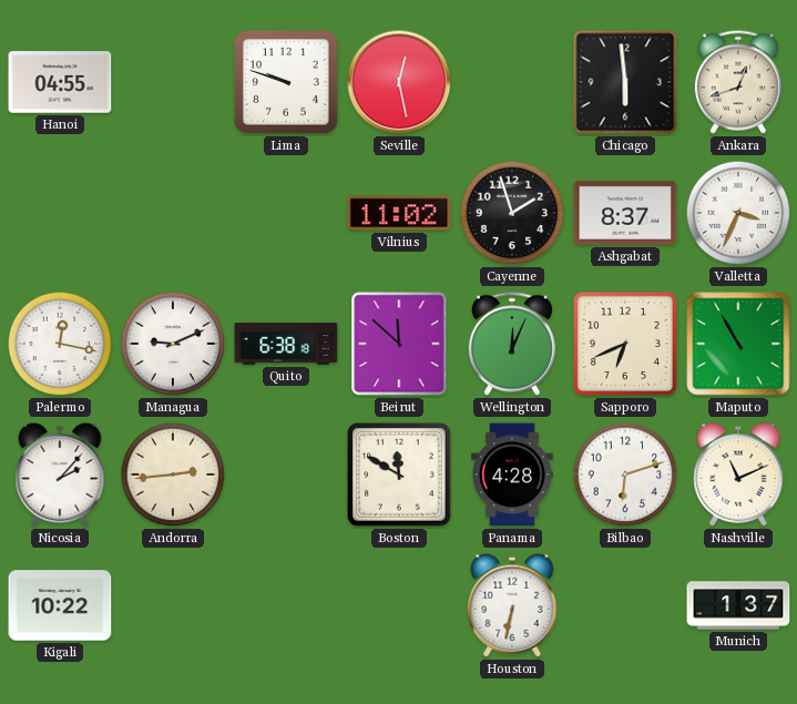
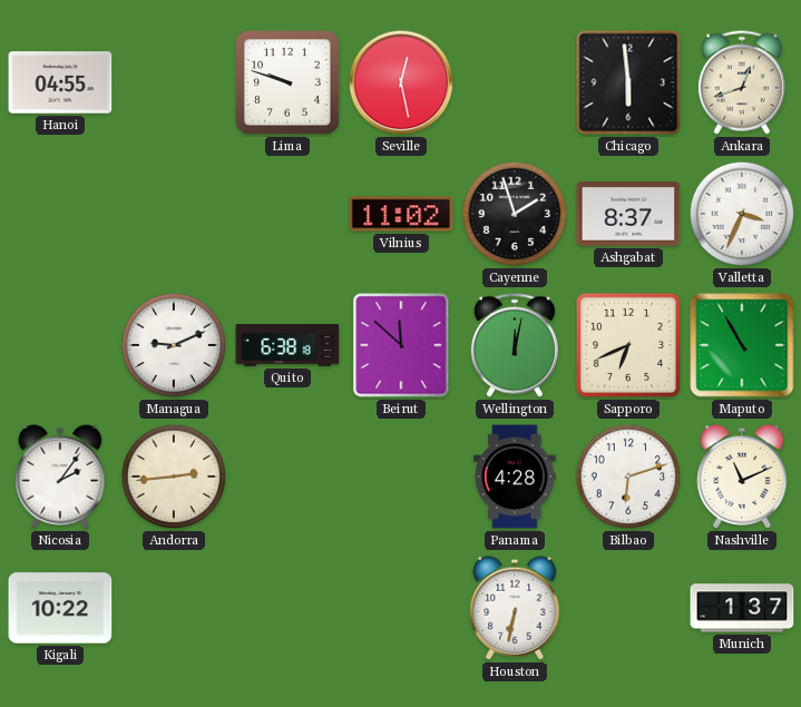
Palermo: 12:17 -> none (60, 344)
Wellington: 12:04 -> 12:02 (515, 345)
Nicosia: 2:07 -> 2:06 (60, 477)
Boston: 11:50 -> none (399, 475)
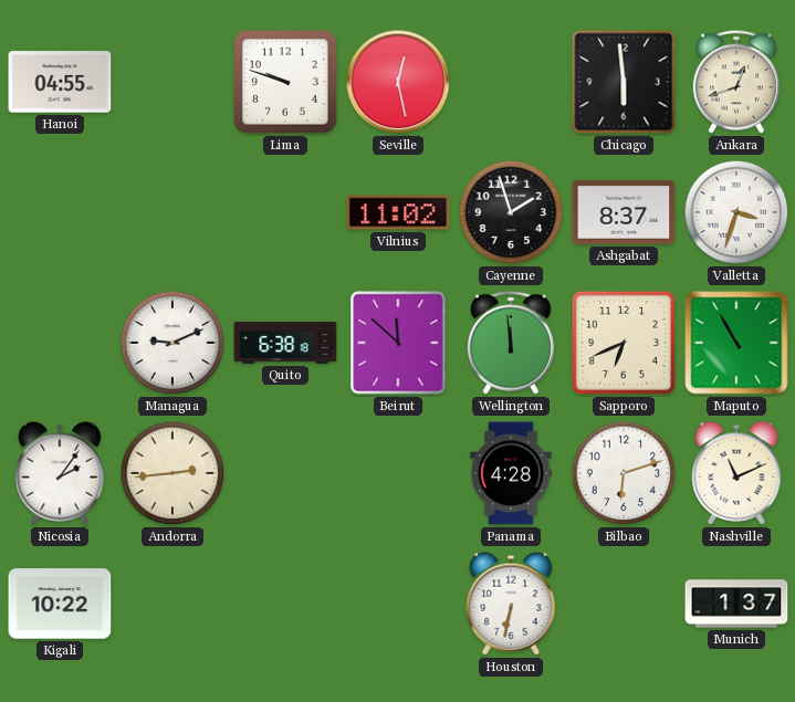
Valletta: 3:34 -> 3:33 (736, 212)
Wellington: 12:02 -> 11:59 (511, 343)
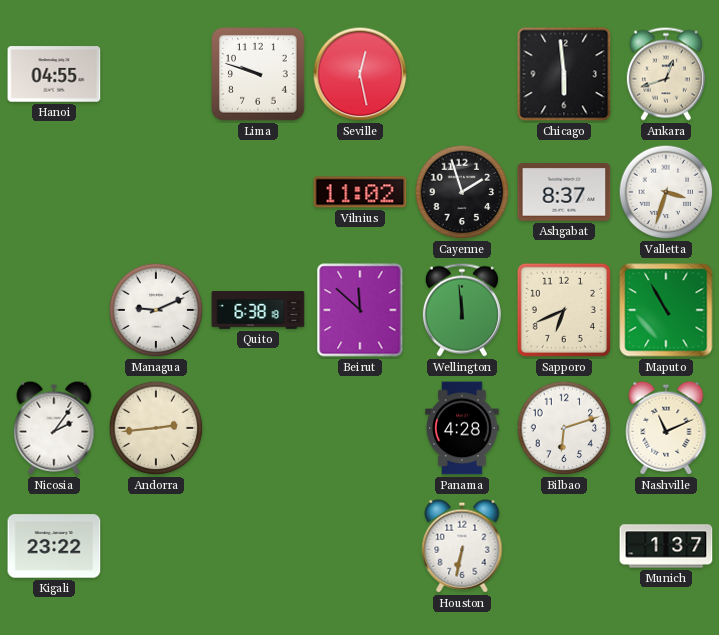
Kigali: 10:22 -> 23:22 (54, 546)
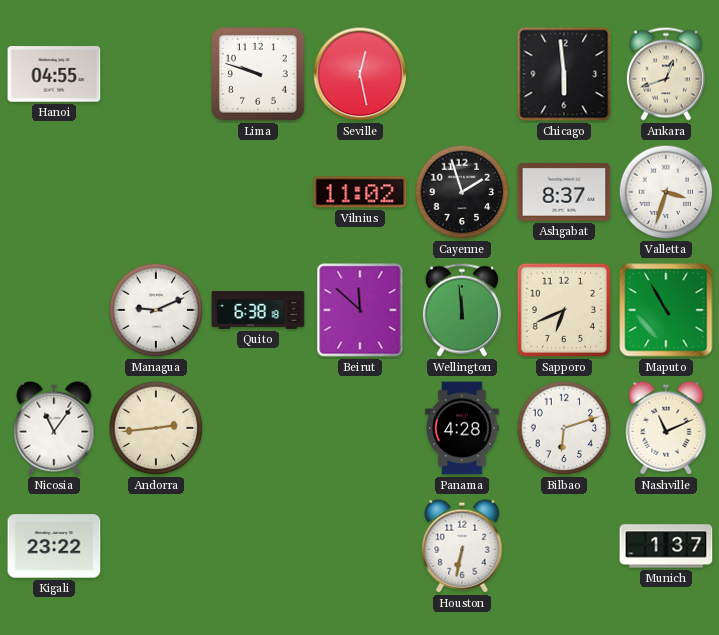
Nicosia: 2:06 -> 11:06 (54, 428)
